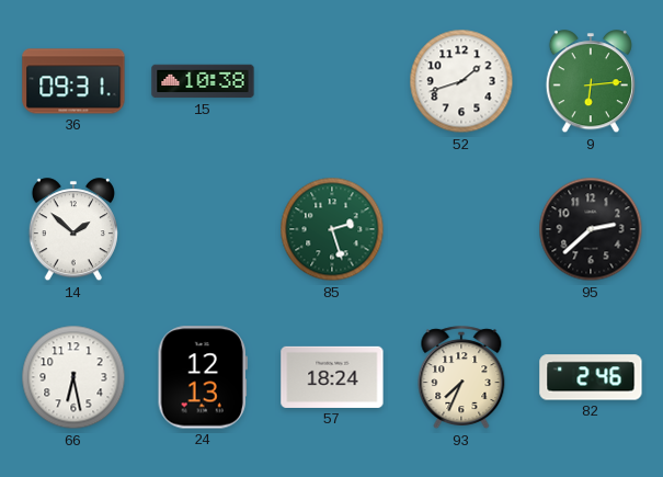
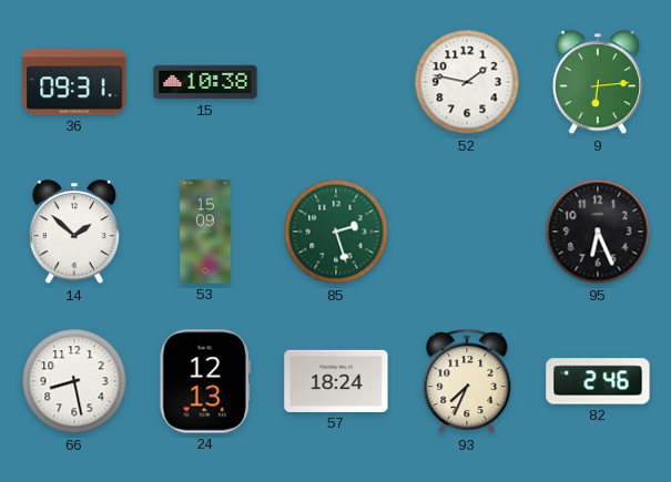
52: 1:42 -> 1:47 (467, 82)
53: none -> 15:09 (205, 232)
95: 2:38 -> 6:26 (598, 232)
66: 6:28 -> 8:28 (74, 381)
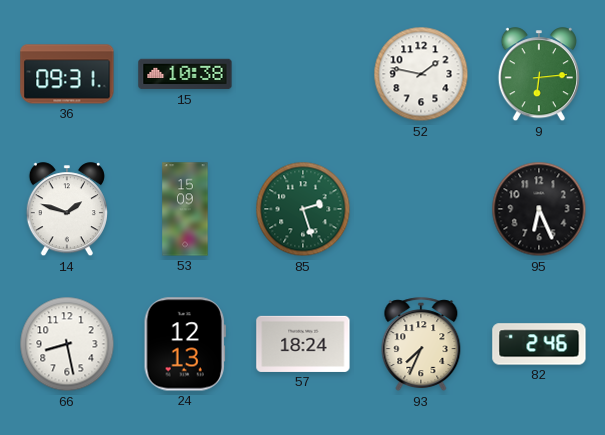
14: 1:52 -> 1:48 (67, 210)
